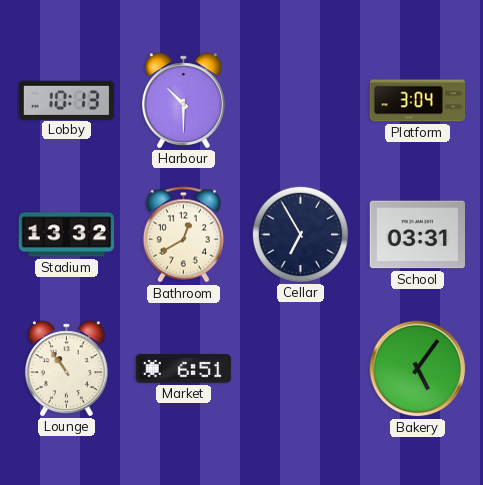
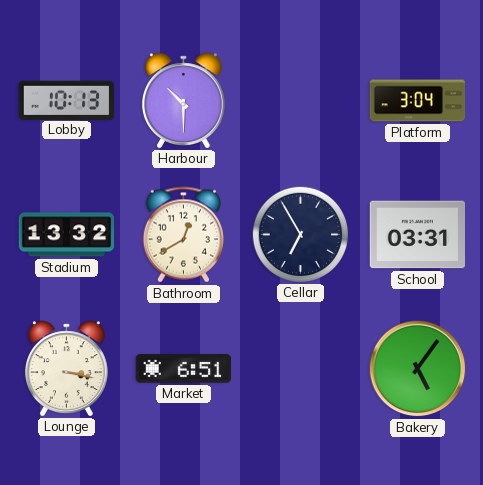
Lounge: 10:54 -> 3:17 (66, 368)
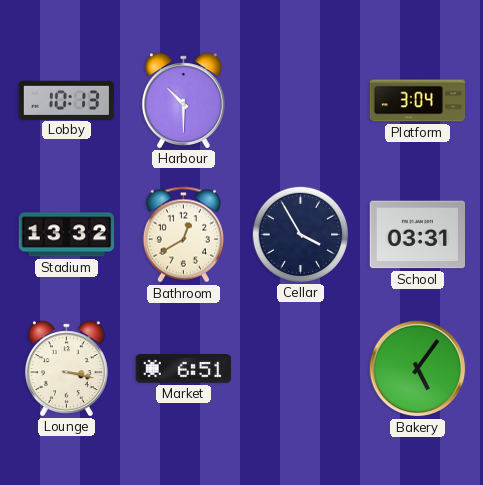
Cellar: 6:55 -> 3:55 (300, 234)
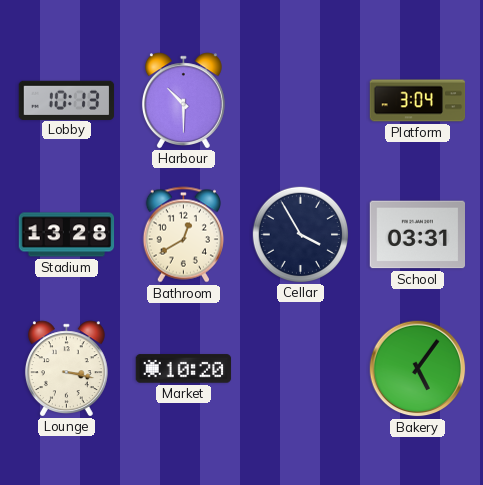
Stadium: 13:32 -> 13:28 (67, 235)
Market: 6:51 -> 10:20 (184, 369)
